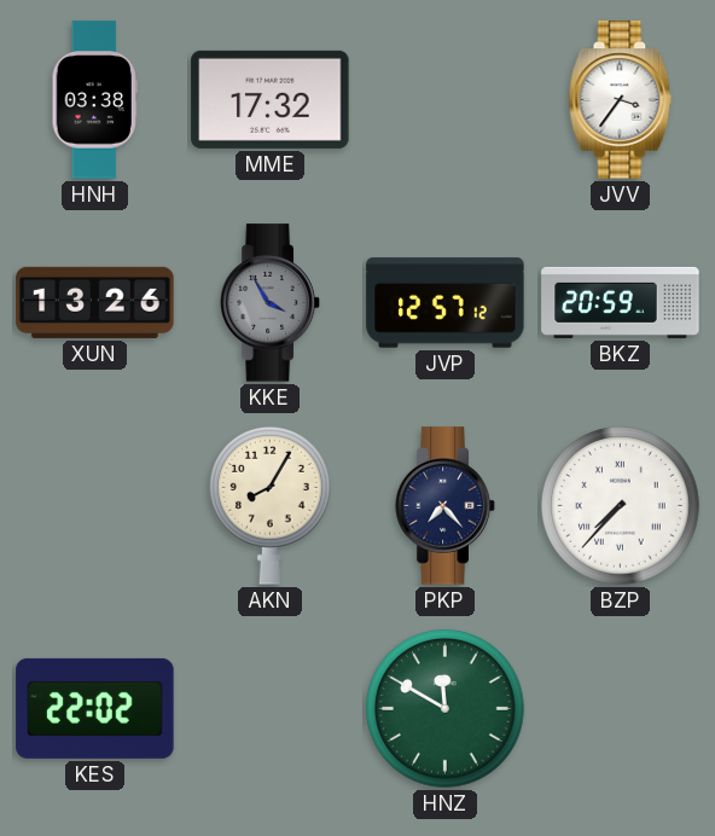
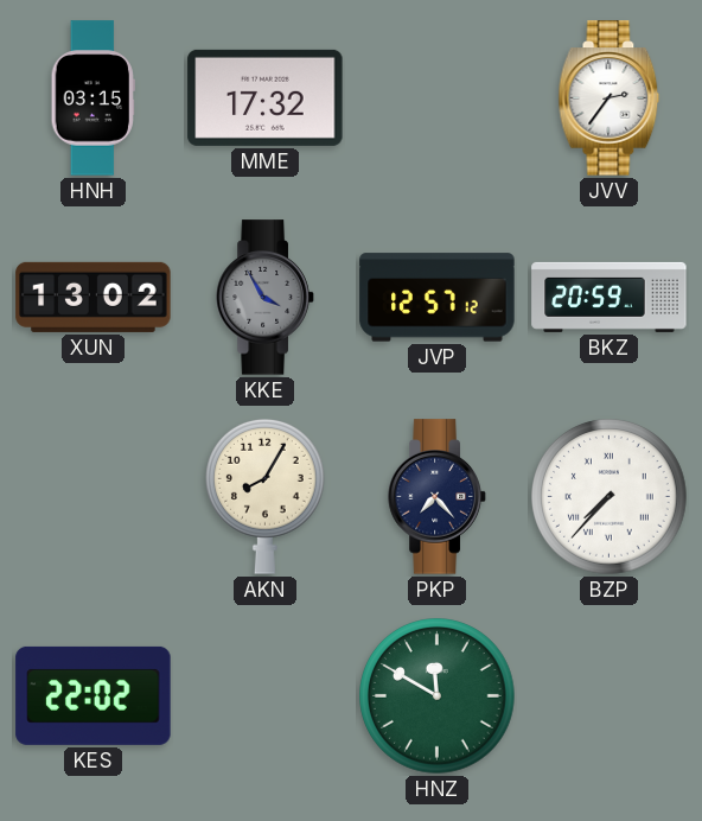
HNH: 03:38 -> 03:15 (92, 98)
JVV: 3:36 -> 2:36 (610, 98)
XUN: 13:26 -> 13:02 (94, 297)
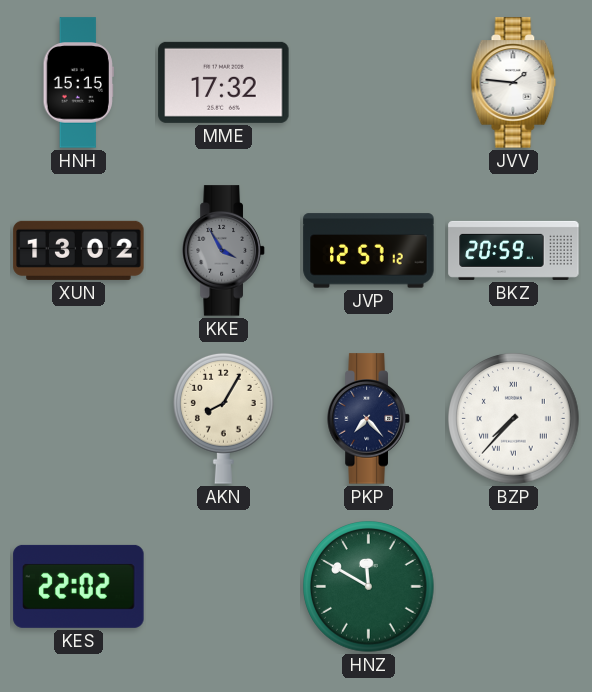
HNH: 03:15 -> 15:15 (78, 83)
JVV: 2:36 -> 1:46 (514, 83)
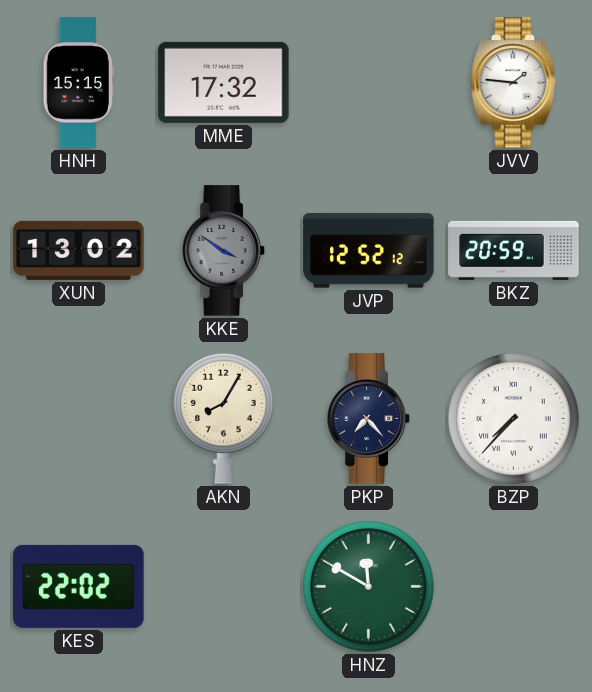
KKE: 3:55 -> 3:51 (224, 251)
JVP: 12:57 -> 12:52 (369, 251)
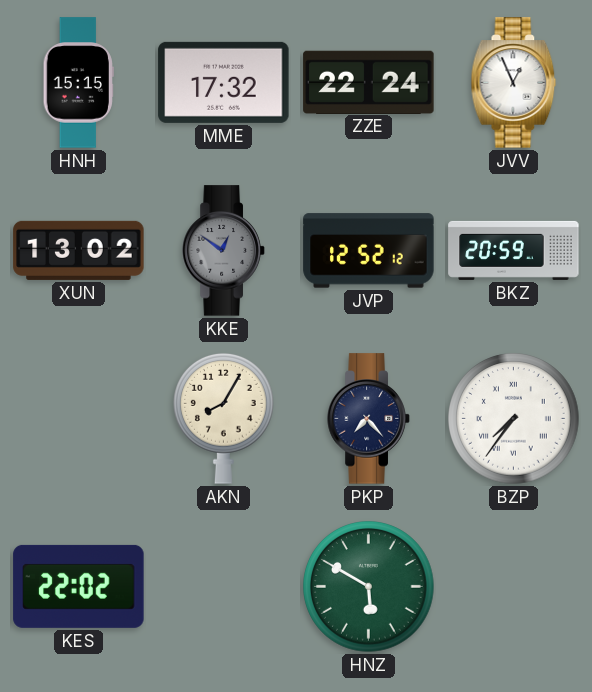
ZZE: none -> 22:24 (369, 82)
JVV: 1:46 -> 12:56 (514, 83)
KKE: 3:51 -> 12:51 (224, 251)
BZP: 7:37 -> 7:36 (514, 419)
HNZ: 11:50 -> 5:50 (369, 587)
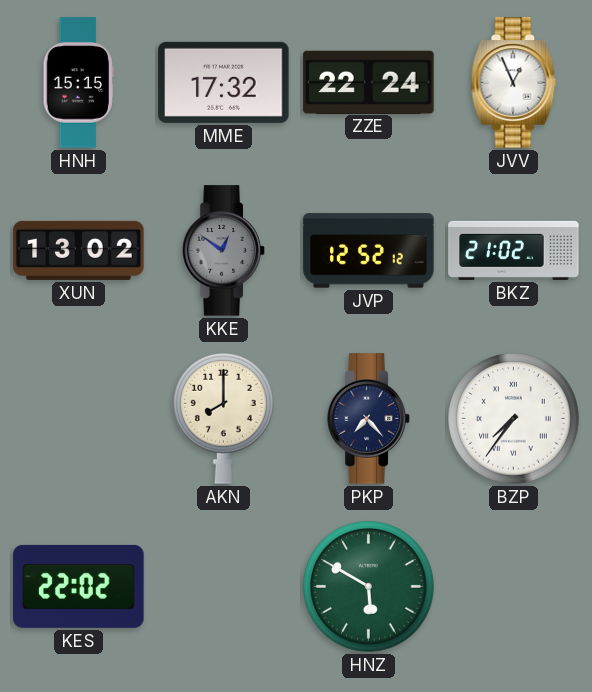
BKZ: 20:59 -> 21:02 (514, 250)
AKN: 8:05 -> 8:00 (224, 418)
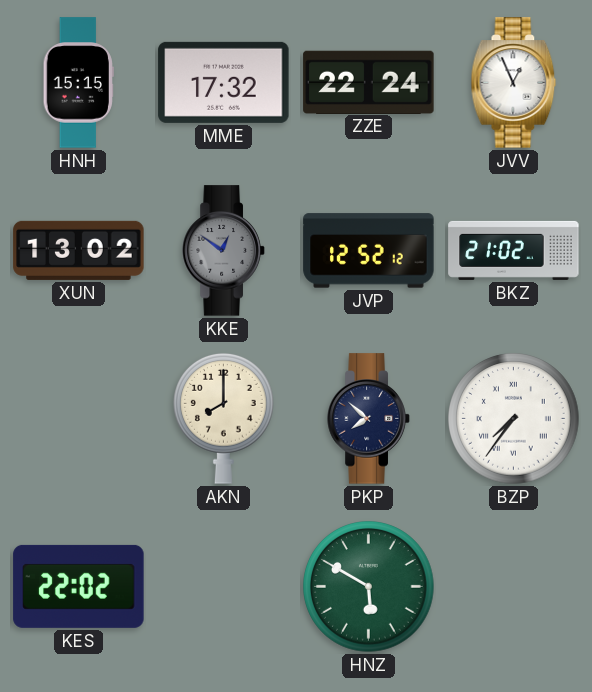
PKP: 7:23 -> 7:52 (369, 419)
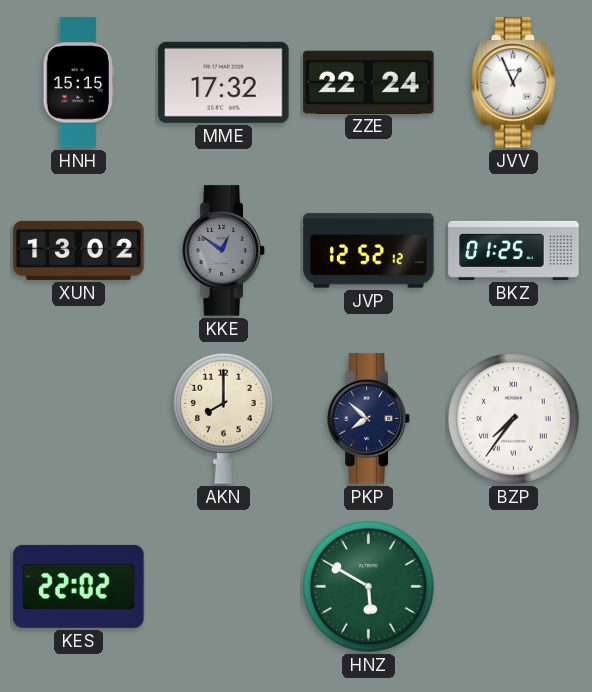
BKZ: 21:02 -> 01:25 (514, 250)
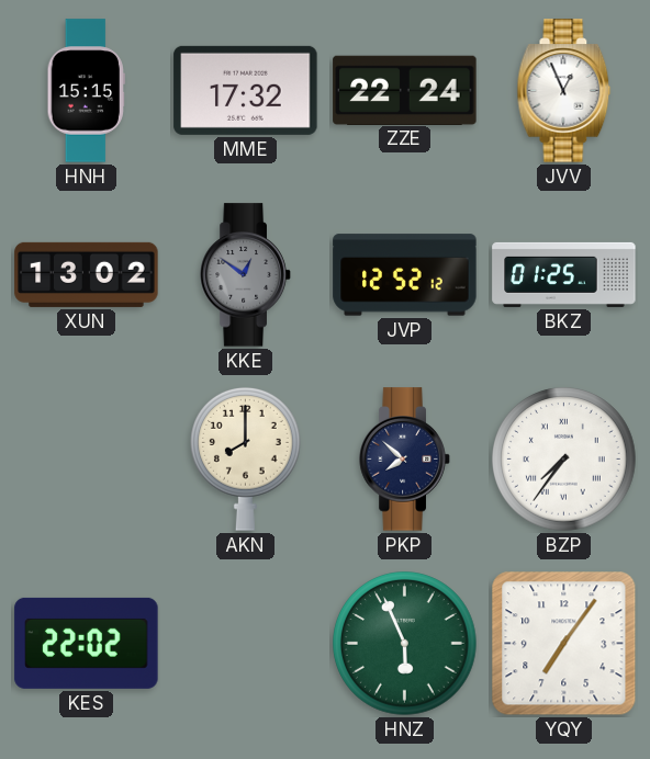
HNZ: 5:50 -> 5:56 (405, 644)
YQY: none -> 7:06 (564, 644)
